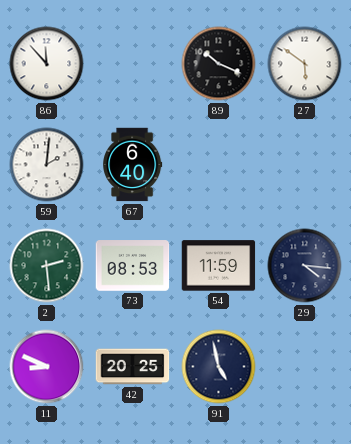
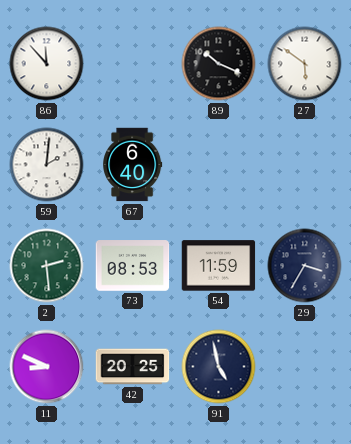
29: 4:16 -> 3:35 (305, 266)
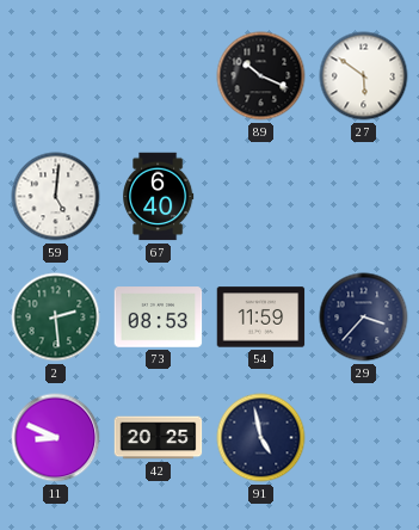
86: 11:53 -> none (47, 64)
59: 2:01 -> 5:01 (56, 197)
29: 3:35 -> 3:37 (364, 318)
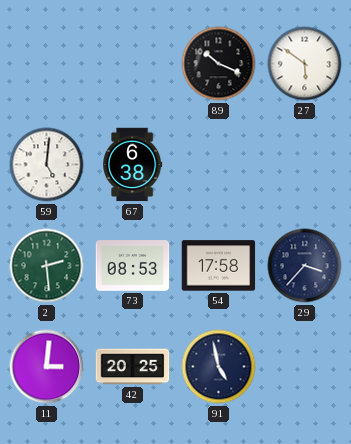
67: 6:40 -> 6:38 (133, 165)
54: 11:59 -> 17:58 (219, 266)
11: 8:49 -> 3:01 (47, 367)
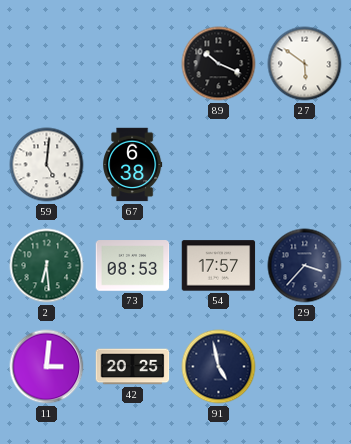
2: 2:29 -> 6:29 (47, 266)
54: 17:58 -> 17:57 (219, 266)
